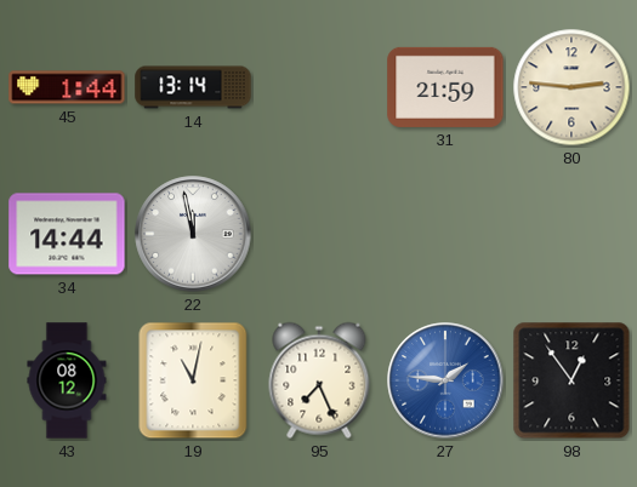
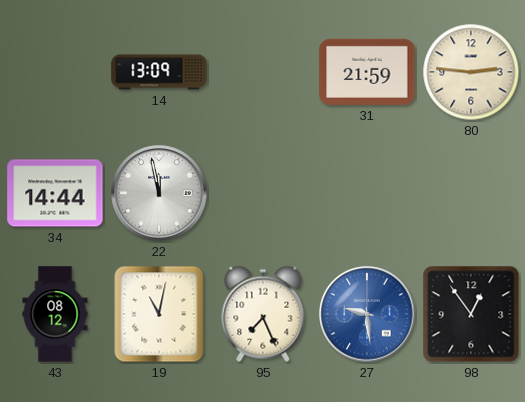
45: 1:44 -> none (67, 87)
14: 13:14 -> 13:09 (159, 72)
27: 1:46 -> 9:29 (367, 314)
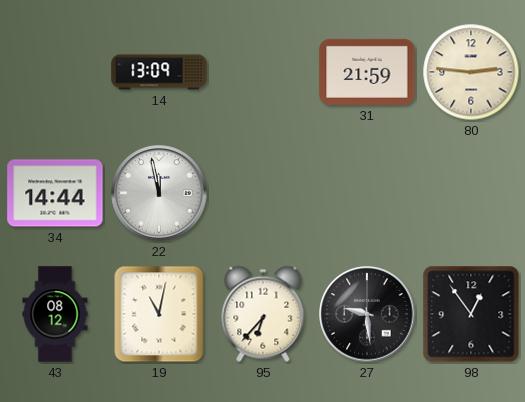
95: 7:26 -> 6:37 (263, 314)
27 dial: blue -> black (367, 314)
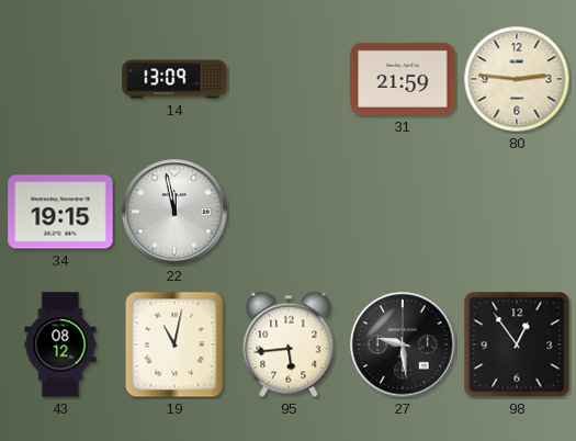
34: 14:44 -> 19:15 (60, 212)
95: 6:37 -> 5:44 (289, 344)
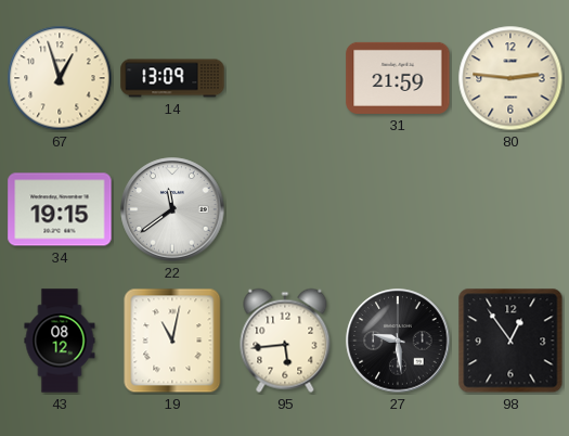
67: none -> 12:57 (60, 78)
22: 11:58 -> 11:39 (172, 209)
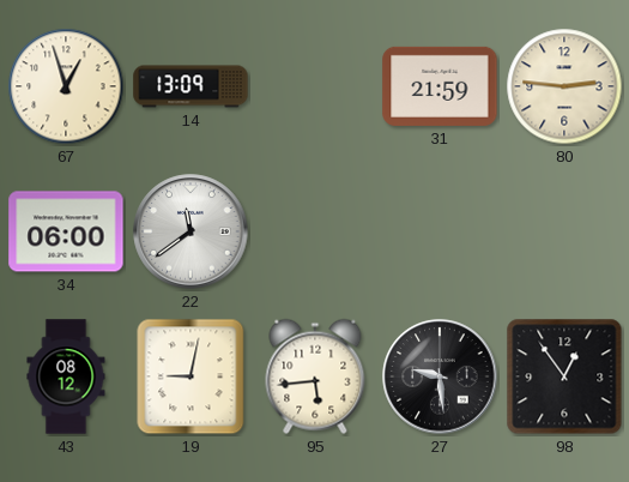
34: 19:15 -> 06:00 (66, 231)
19: 11:02 -> 9:02 (190, 376)
